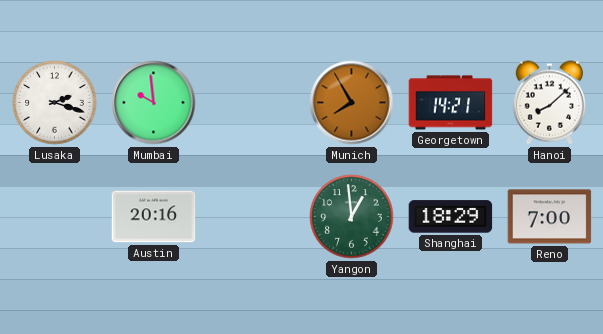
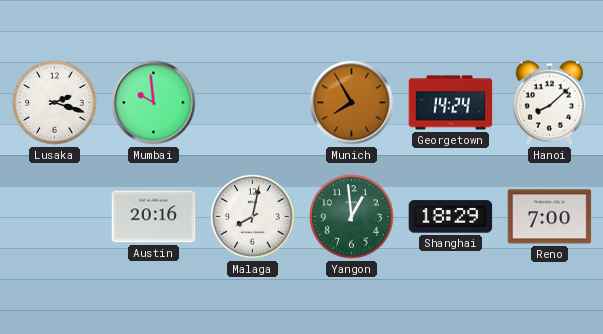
Georgetown: 14:21 -> 14:24 (451, 103)
Malaga: none -> 8:02 (253, 217)
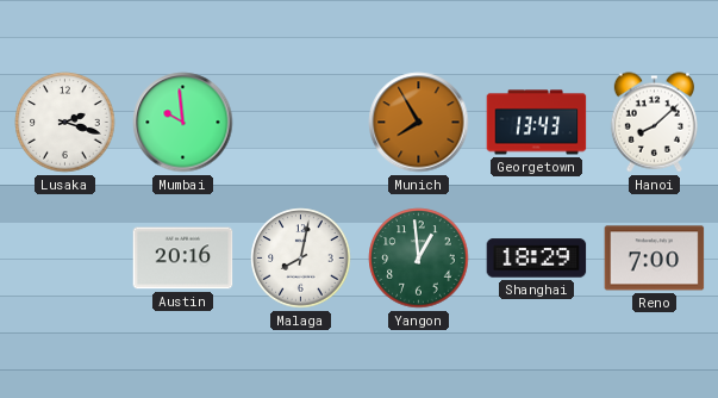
Georgetown: 14:24 -> 13:43 (537, 123)
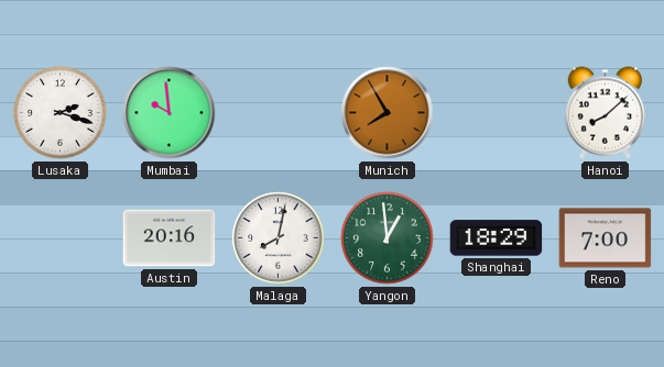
Georgetown: 13:43 -> none (537, 123)
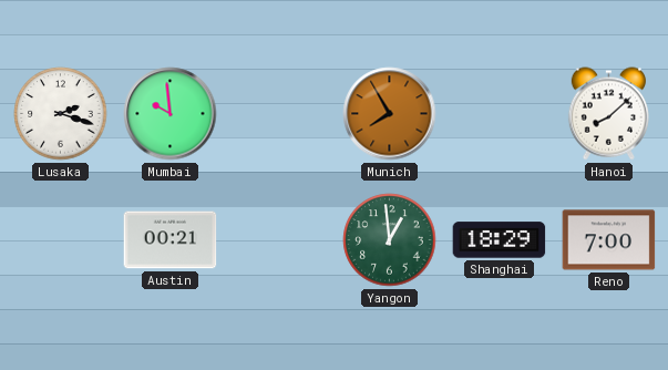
Austin: 20:16 -> 00:21 (171, 240)
Malaga: 8:02 -> none (279, 238)
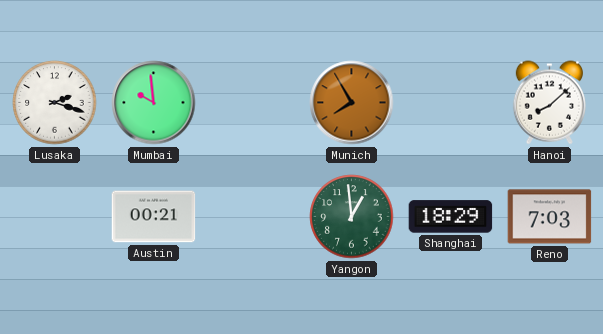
Reno: 7:00 -> 7:03 (550, 217)
